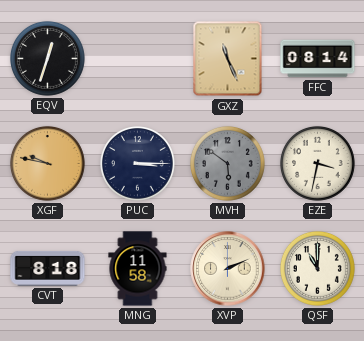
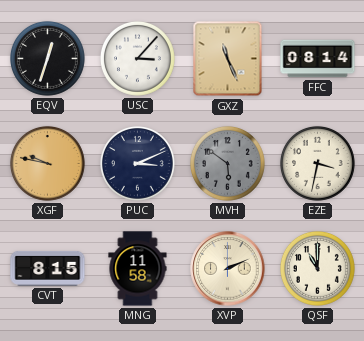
USC: none -> 3:07 (137, 58)
PUC: 3:15 -> 3:11 (137, 163)
CVT: 8:18 -> 8:15 (48, 268)
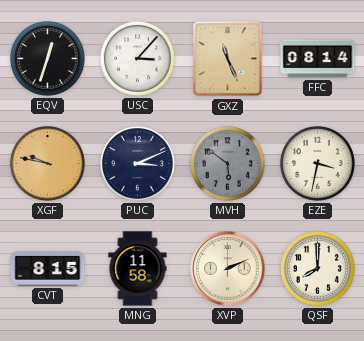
QSF: 11:00 -> 8:00 (317, 268)
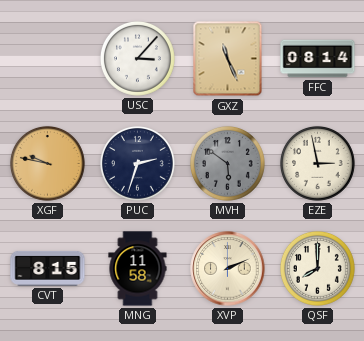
EQV: 12:33 -> none (47, 58)
PUC: 3:11 -> 2:33 (137, 163)
EZE: 3:32 -> 2:58 (317, 163)
